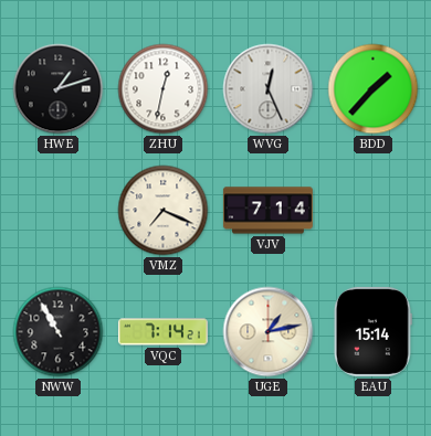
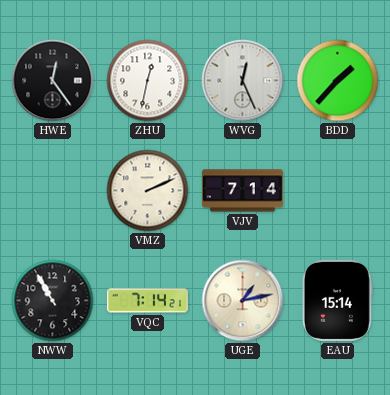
HWE: 1:12 -> 12:24 (53, 81)
VMZ: 7:19 -> 2:11 (148, 191)
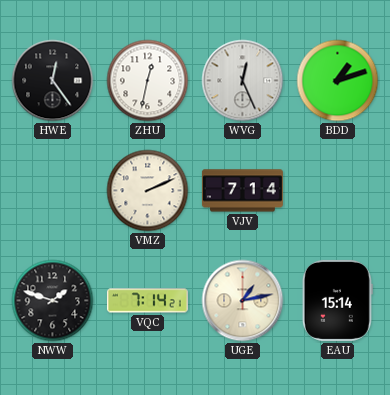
BDD: 1:37 -> 1:12 (338, 81)
NWW: 10:55 -> 1:48 (53, 301)
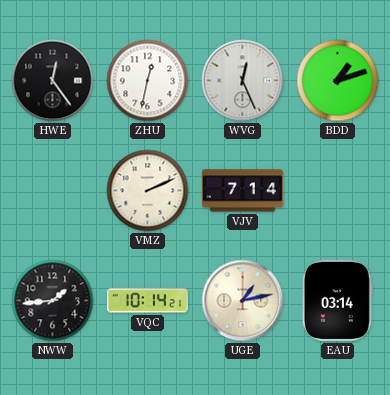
NWW: 1:48 -> 1:44 (53, 301)
VQC: 7:14 -> 10:14 (147, 301)
EAU: 15:14 -> 03:14 (337, 300)
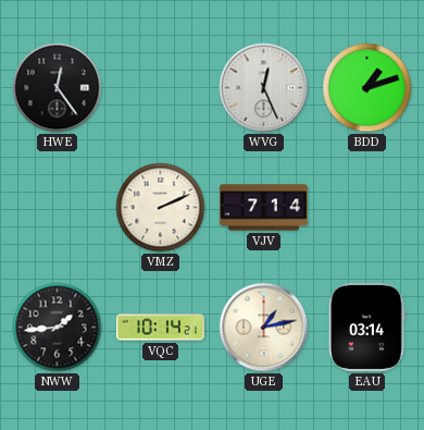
ZHU: 12:32 -> none (148, 81)
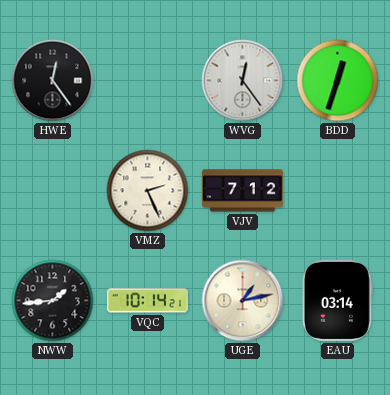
WVG: 12:26 -> 12:24 (243, 81)
BDD: 1:12 -> 12:33 (338, 81)
VMZ: 2:11 -> 2:26 (148, 191)
VJV: 7:14 -> 7:12 (242, 191)
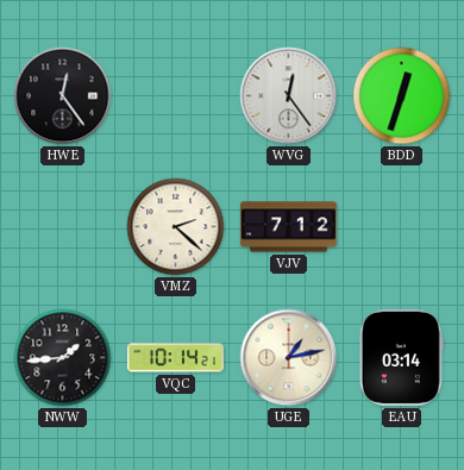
VMZ: 2:26 -> 2:22 (176, 227)
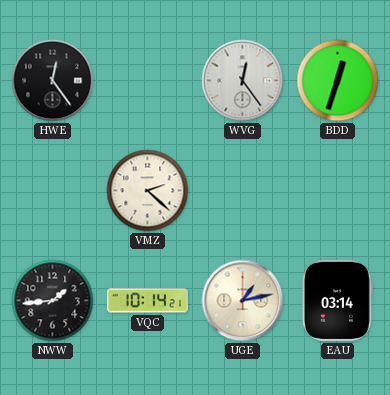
VJV: 7:12 -> none (288, 227)
